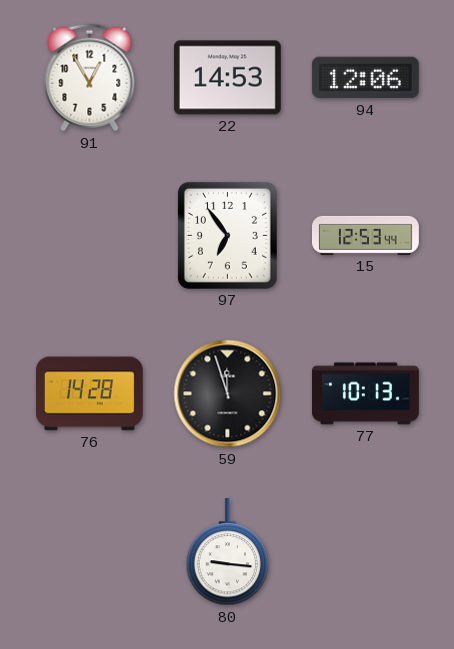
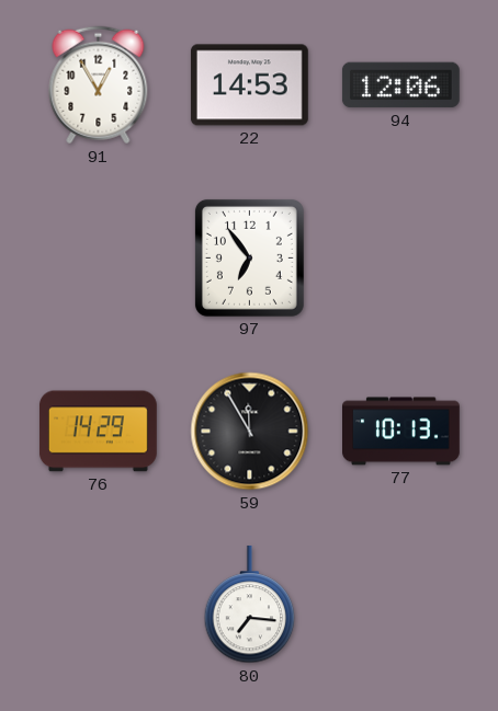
15: 12:53 -> none (366, 235)
76: 14:28 -> 14:29 (98, 432)
59: 11:57 -> 11:55 (250, 432)
80: 9:16 -> 7:16 (250, 605)
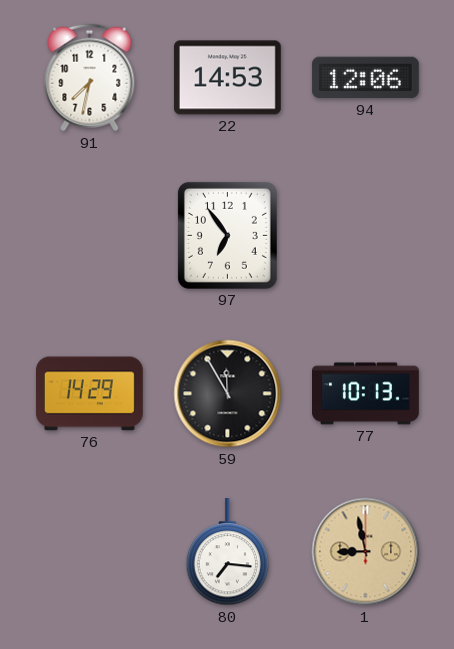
91: 12:55 -> 7:32 (90, 78)
1: none -> 8:58 (366, 552)
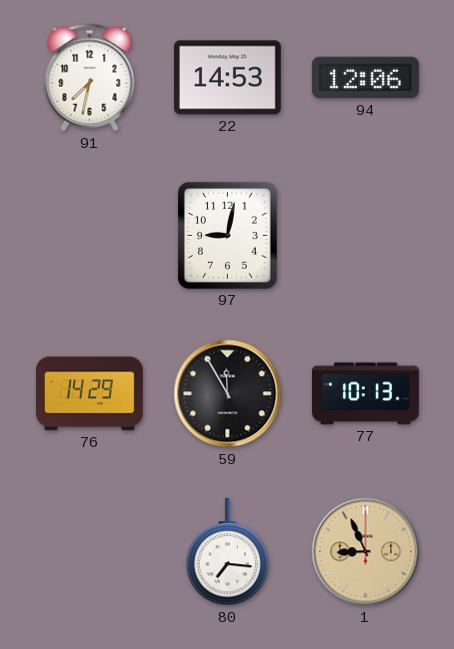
97: 6:54 -> 9:02 (227, 235)
1: 8:58 -> 8:56 (366, 552)
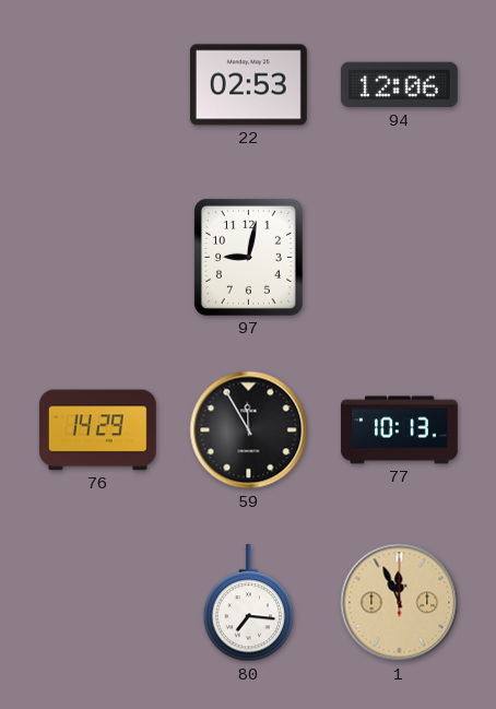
91: 7:32 -> none (90, 78)
22: 14:53 -> 02:53 (248, 85)
1: 8:56 -> 11:56 (400, 603)
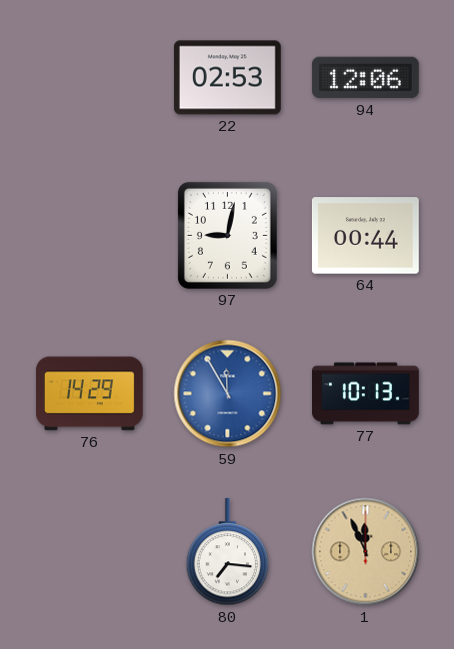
64: none -> 00:44 (365, 236)
59 dial: black -> blue (228, 394)
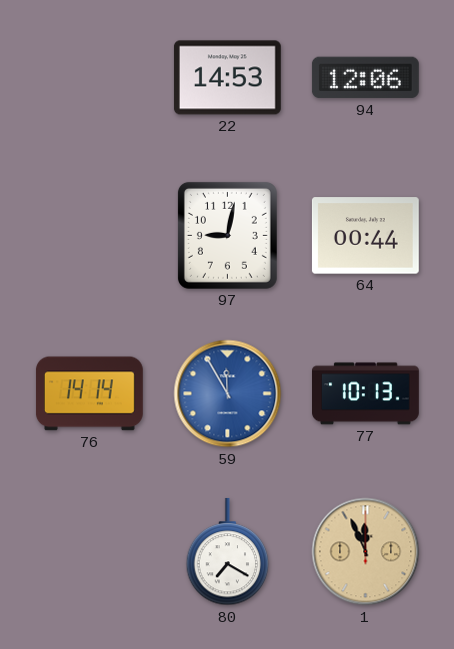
22: 02:53 -> 14:53 (227, 78)
76: 14:29 -> 14:14 (89, 394)
80: 7:16 -> 7:20 (228, 552)
